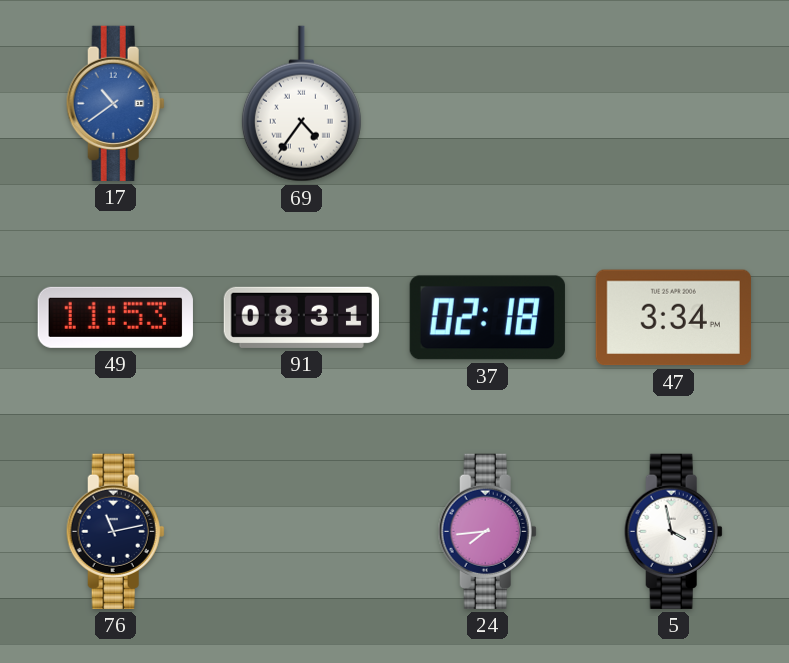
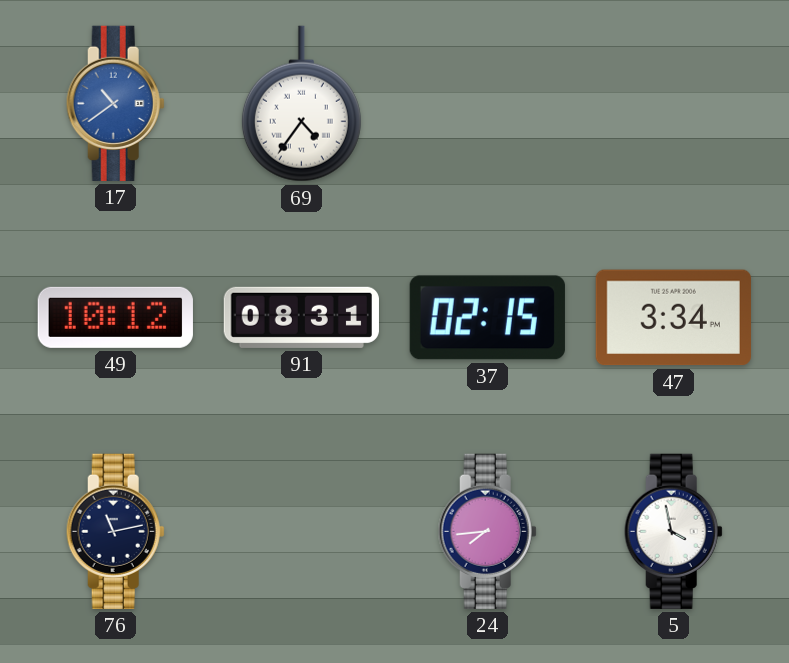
49: 11:53 -> 10:12 (115, 317)
37: 02:18 -> 02:15 (487, 318)
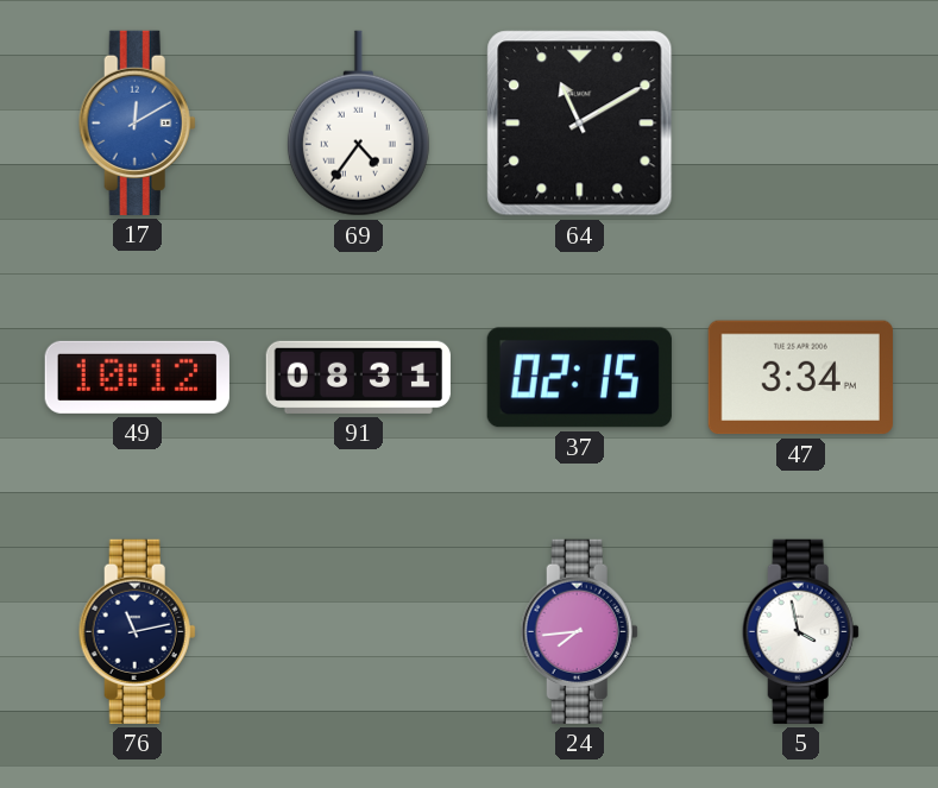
17: 10:39 -> 12:10 (137, 122)
64: none -> 11:10 (580, 124)
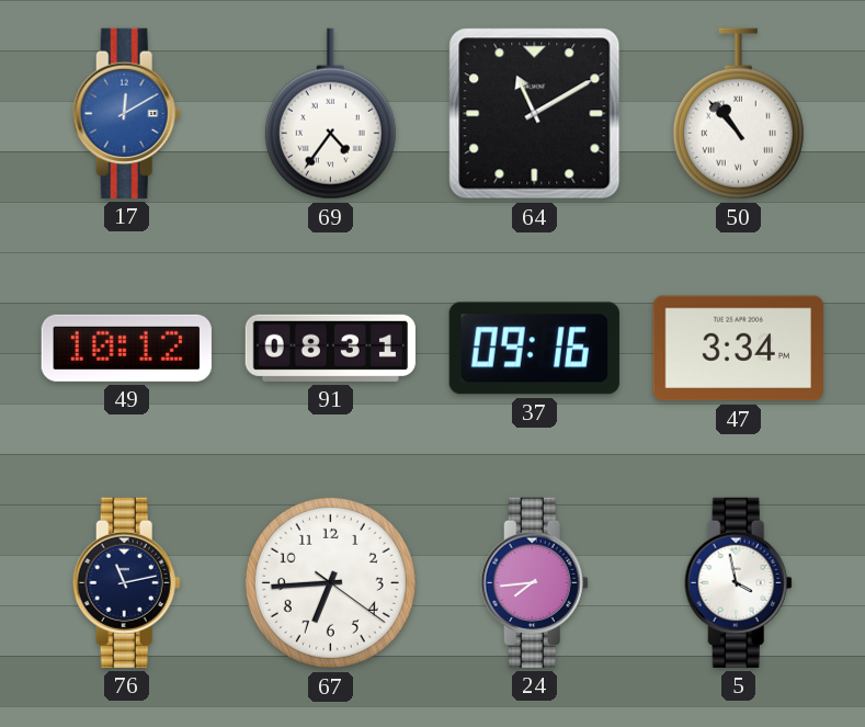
50: none -> 10:53 (738, 114)
37: 02:15 -> 09:16 (534, 349)
67: none -> 6:44 (330, 582)
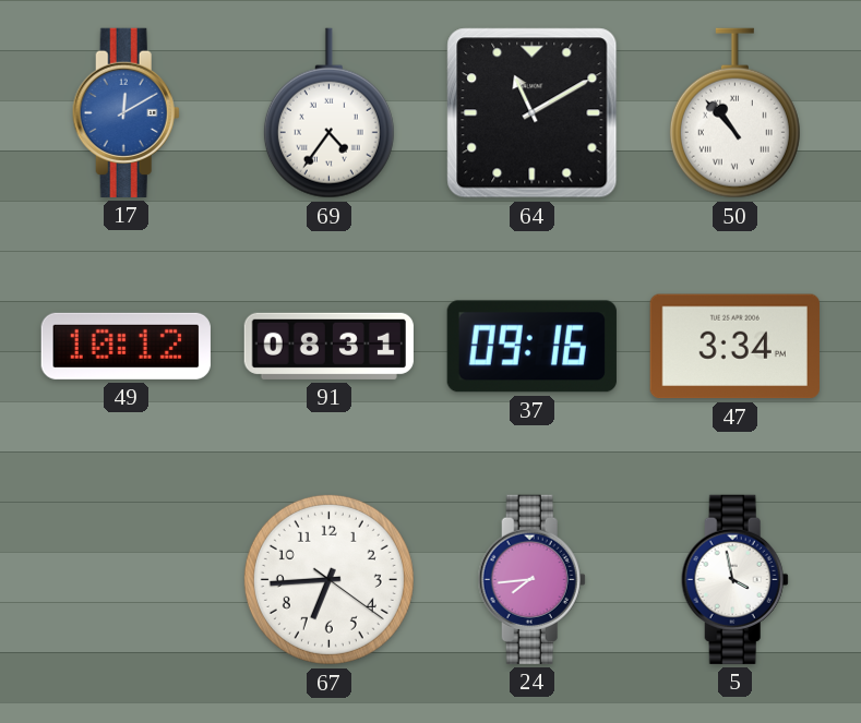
76: 11:13 -> none (126, 582)
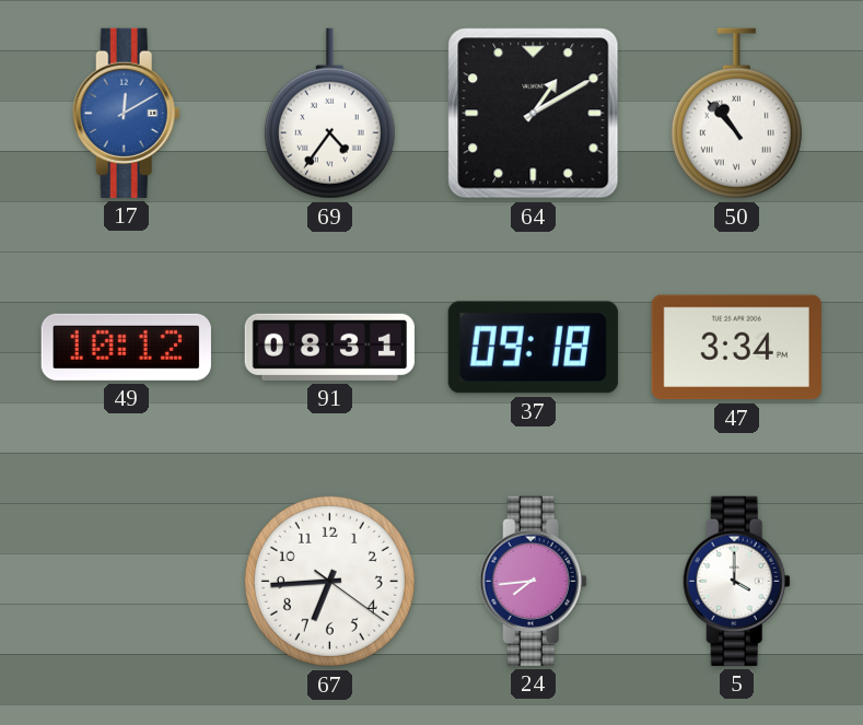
64: 11:10 -> 1:10 (534, 114)
37: 09:16 -> 09:18 (533, 348)
5: 3:58 -> 4:00 (736, 581)
